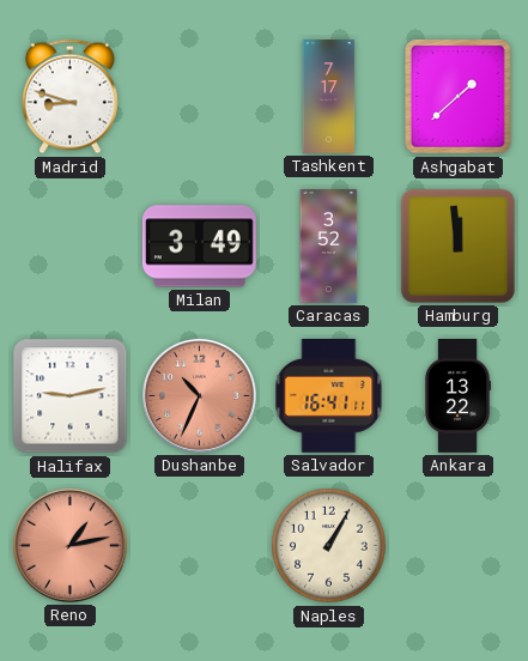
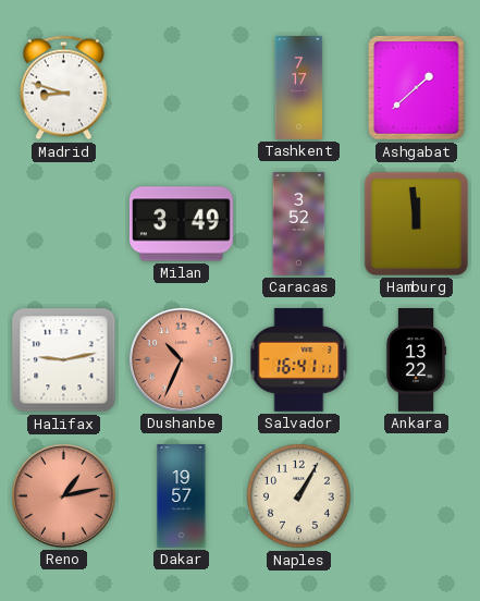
Dakar: none -> 19:57 (182, 496)
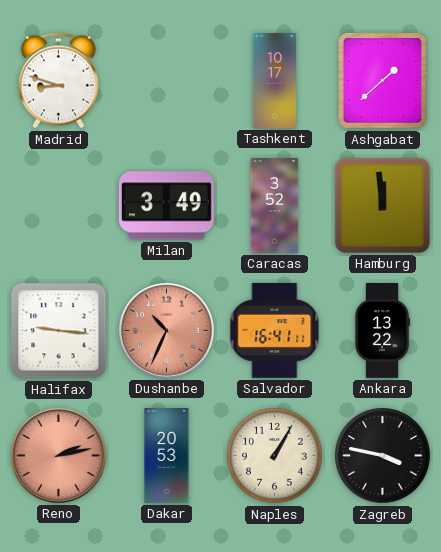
Tashkent: 7:17 -> 10:17 (275, 81)
Halifax: 9:13 -> 9:16 (59, 331)
Reno: 1:13 -> 2:13 (58, 455)
Dakar: 19:57 -> 20:53 (167, 456)
Zagreb: none -> 3:47 (383, 456)
